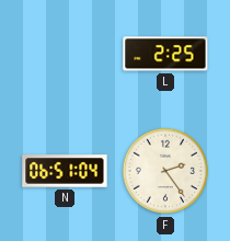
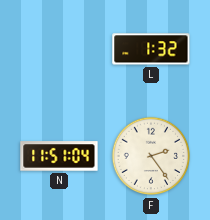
L: 2:25 -> 1:32 (151, 49)
N: 06:51 -> 11:51 (59, 156)
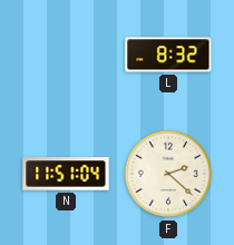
L: 1:32 -> 8:32 (168, 55)
F: 2:24 -> 2:22 (168, 174)
